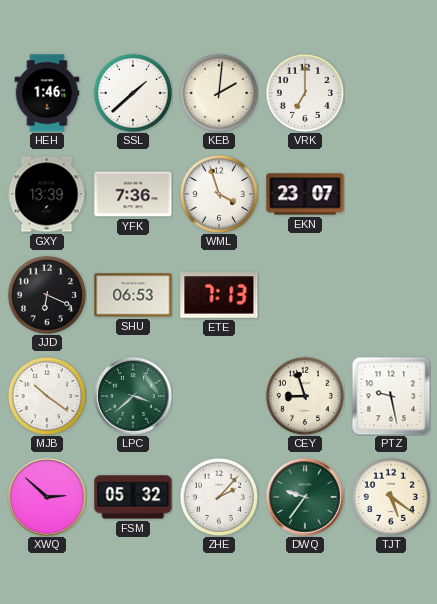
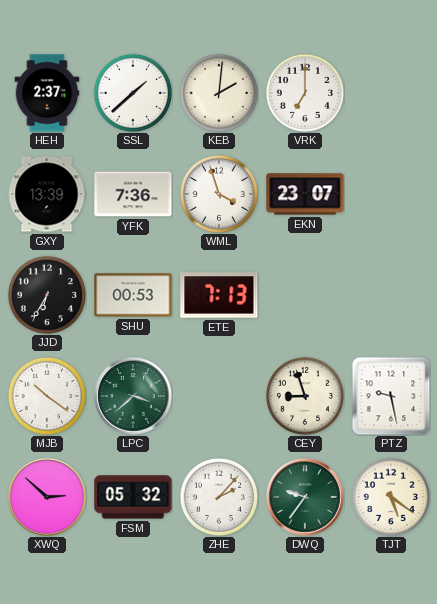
HEH: 1:46 -> 2:37 (47, 93)
JJD: 6:19 -> 6:35 (47, 295)
SHU: 06:53 -> 00:53 (133, 295)
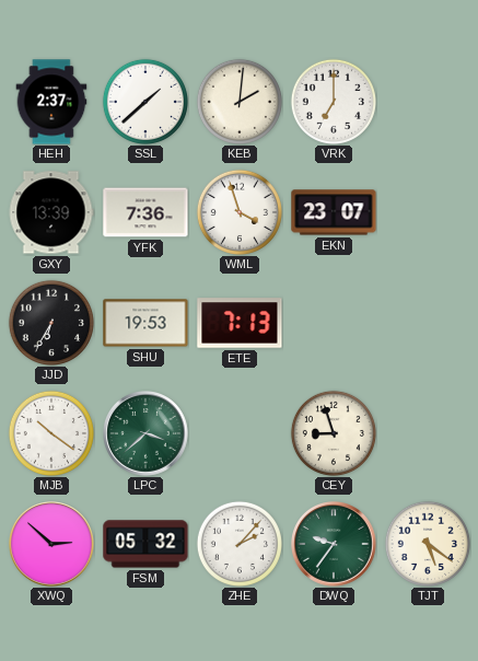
SHU: 00:53 -> 19:53 (145, 323)
PTZ: 9:28 -> none (391, 396)
